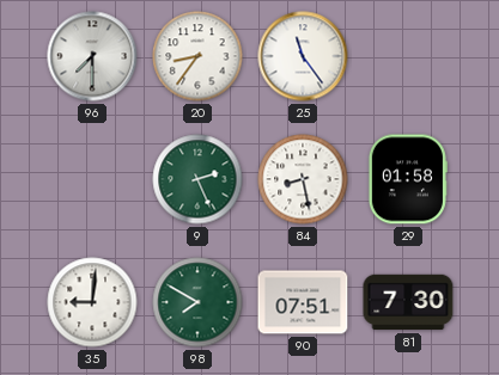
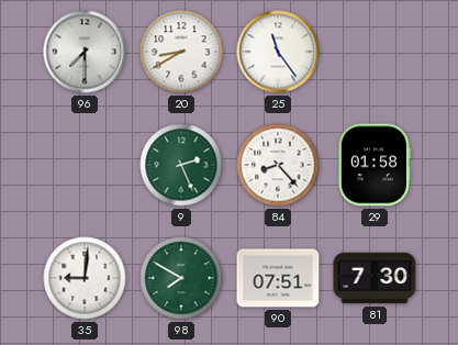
20: 8:36 -> 8:40 (181, 52)
84: 8:28 -> 8:23 (278, 165)
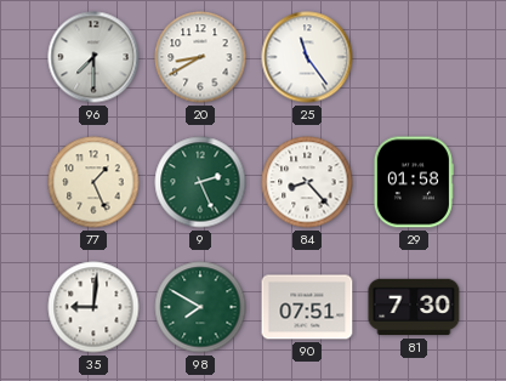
77: none -> 1:26 (93, 182)
